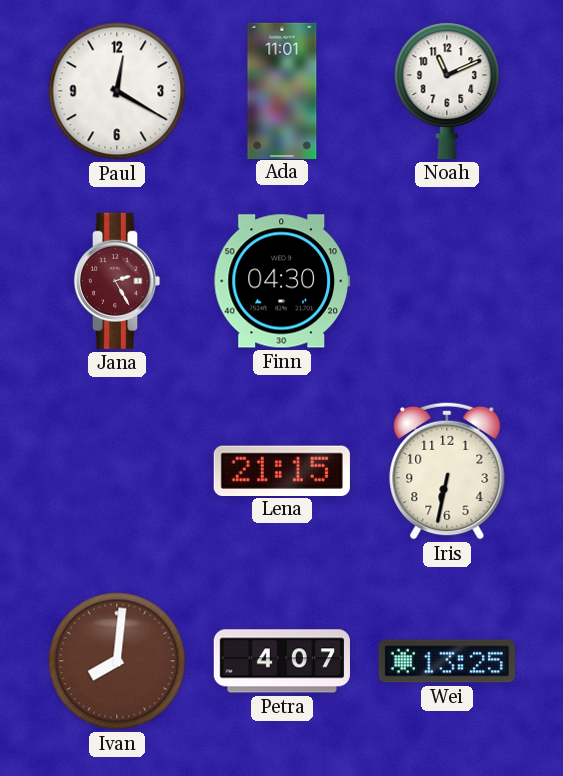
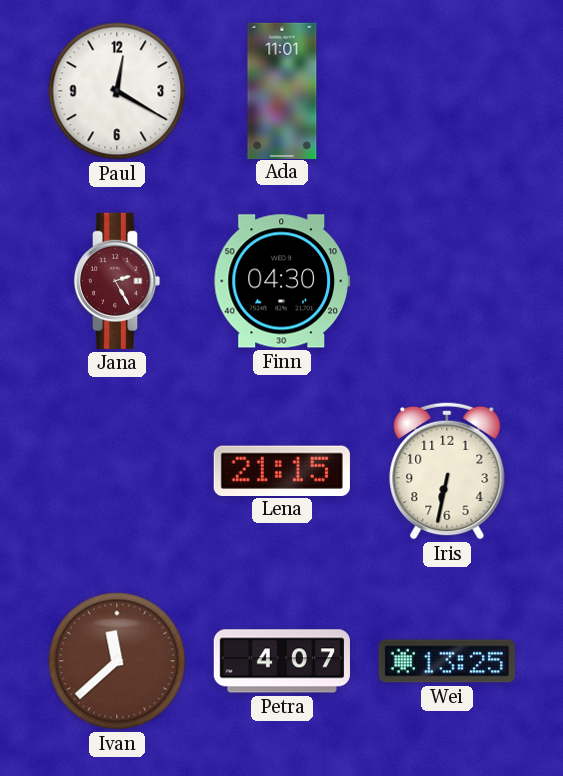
Noah: 11:11 -> none (447, 91)
Ivan: 8:01 -> 11:38 (117, 661)
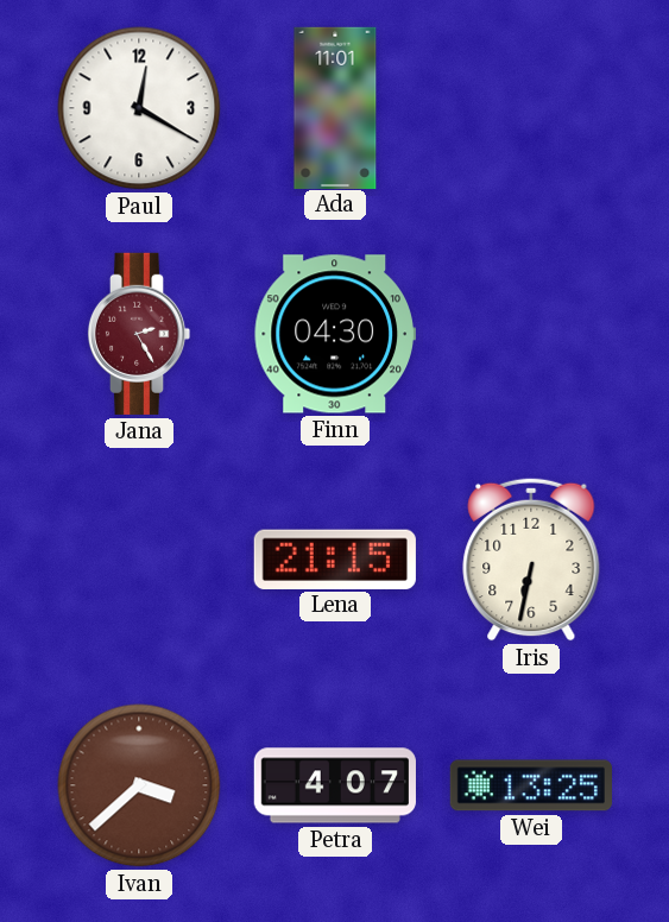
Ivan: 11:38 -> 3:38 (139, 785)
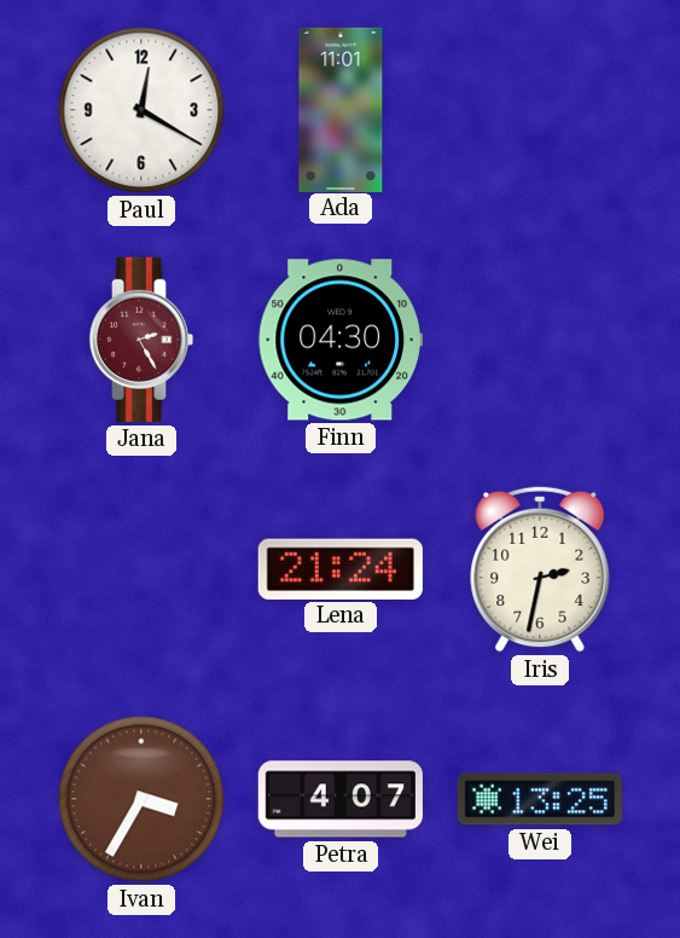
Lena: 21:15 -> 21:24 (341, 568)
Iris: 6:32 -> 2:32 (540, 569)
Ivan: 3:38 -> 3:35 (141, 799)
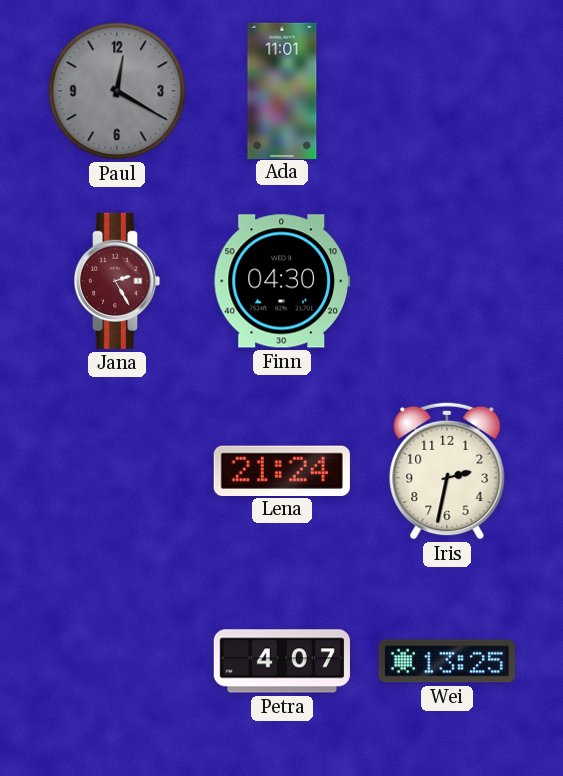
Paul dial: white -> grey (117, 91)
Ivan: 3:35 -> none (141, 799)
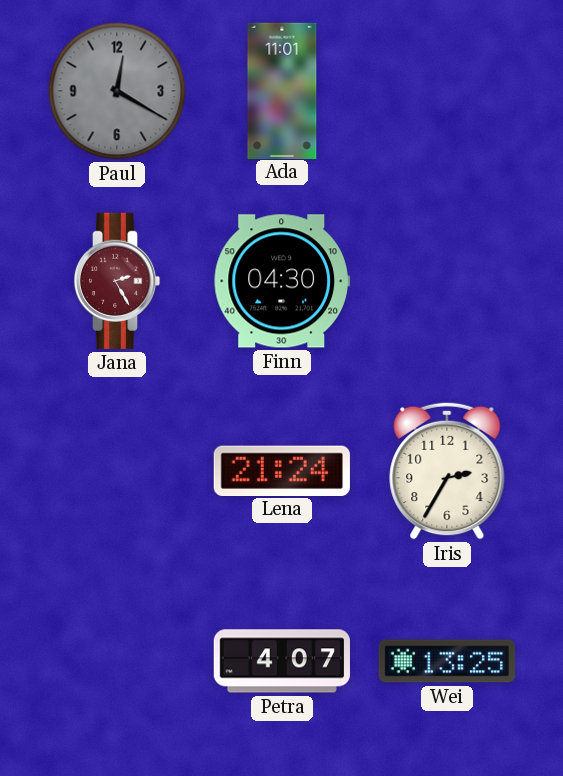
Iris: 2:32 -> 2:35 (447, 471)
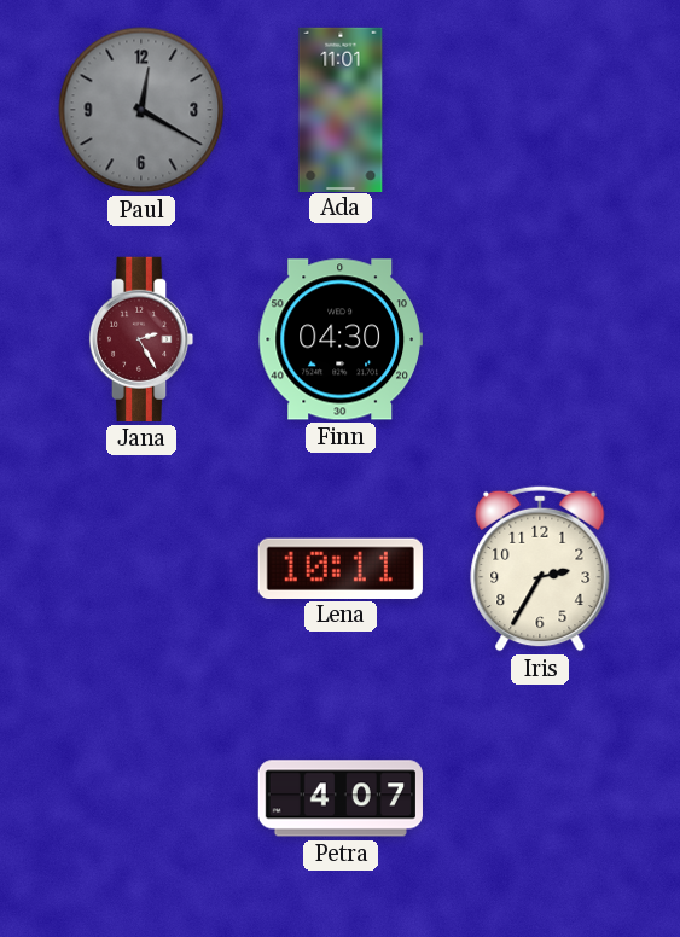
Lena: 21:24 -> 10:11 (341, 568)
Wei: 13:25 -> none (447, 661)
